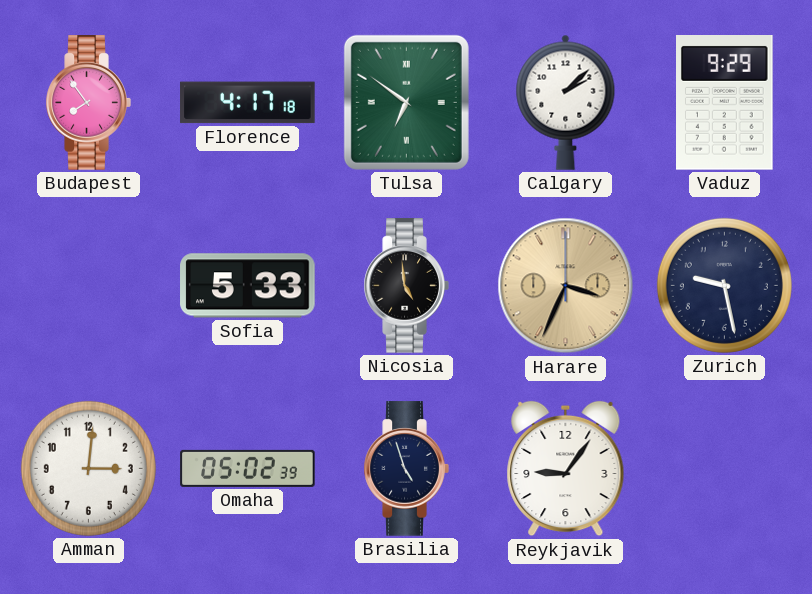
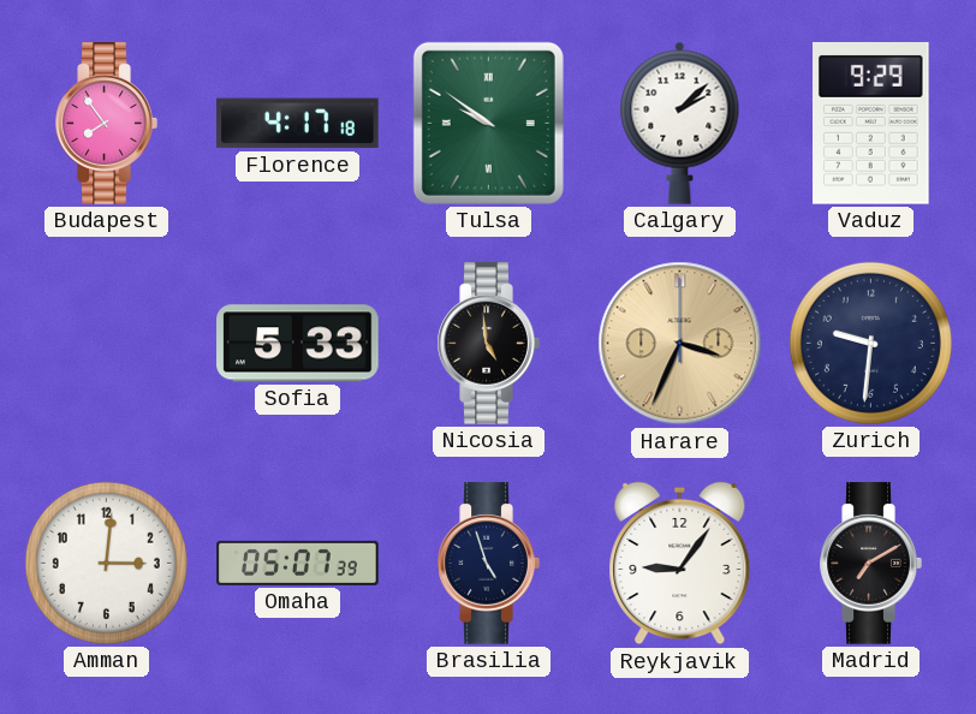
Tulsa: 6:51 -> 9:51 (488, 123)
Zurich: 9:28 -> 9:31 (870, 343)
Omaha: 05:02 -> 05:07 (298, 563)
Madrid: none -> 7:10 (870, 564)
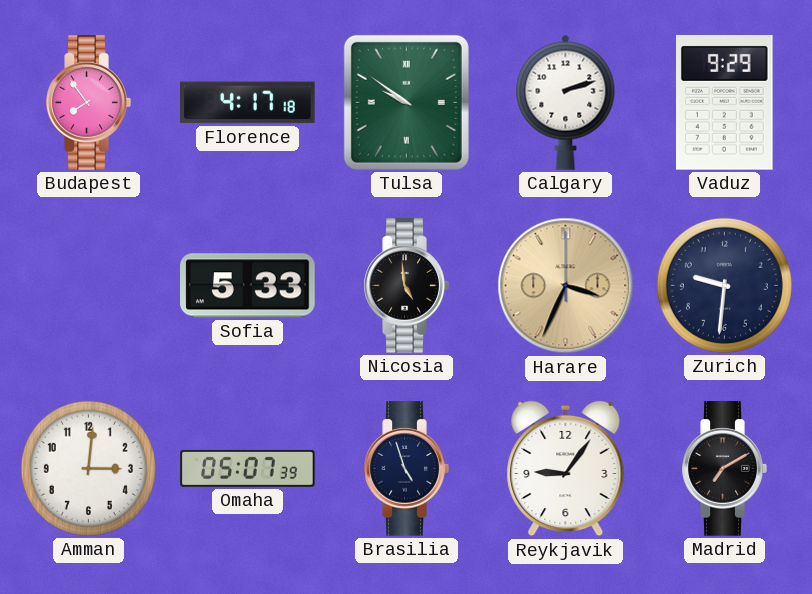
Calgary: 2:08 -> 2:12 (566, 102)
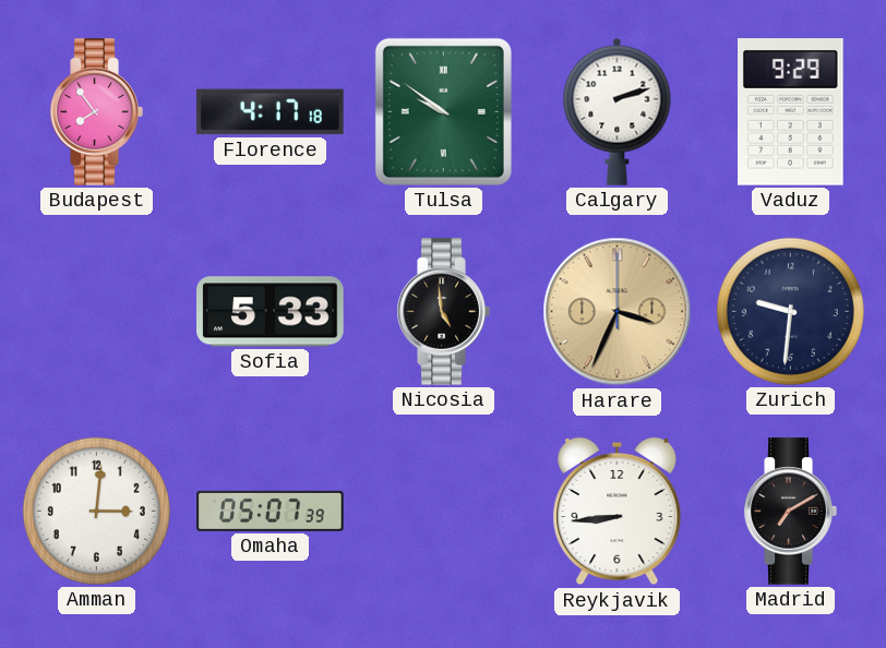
Brasilia: 4:57 -> none (406, 469)
Reykjavik: 9:06 -> 8:44 (618, 512)
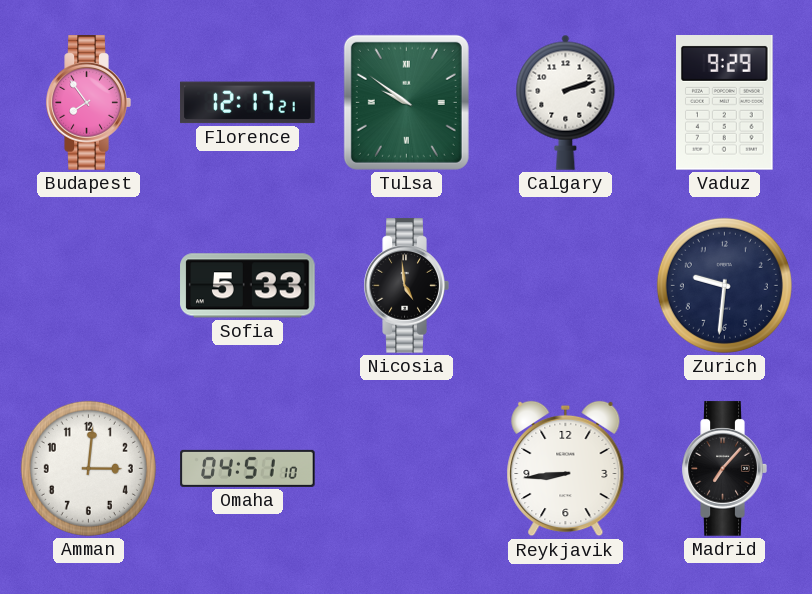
Florence: 4:17 -> 12:17 (248, 103)
Harare: 3:34 -> none (618, 312)
Omaha: 05:07 -> 04:51 (248, 468)
Madrid: 7:10 -> 7:07 (724, 469)
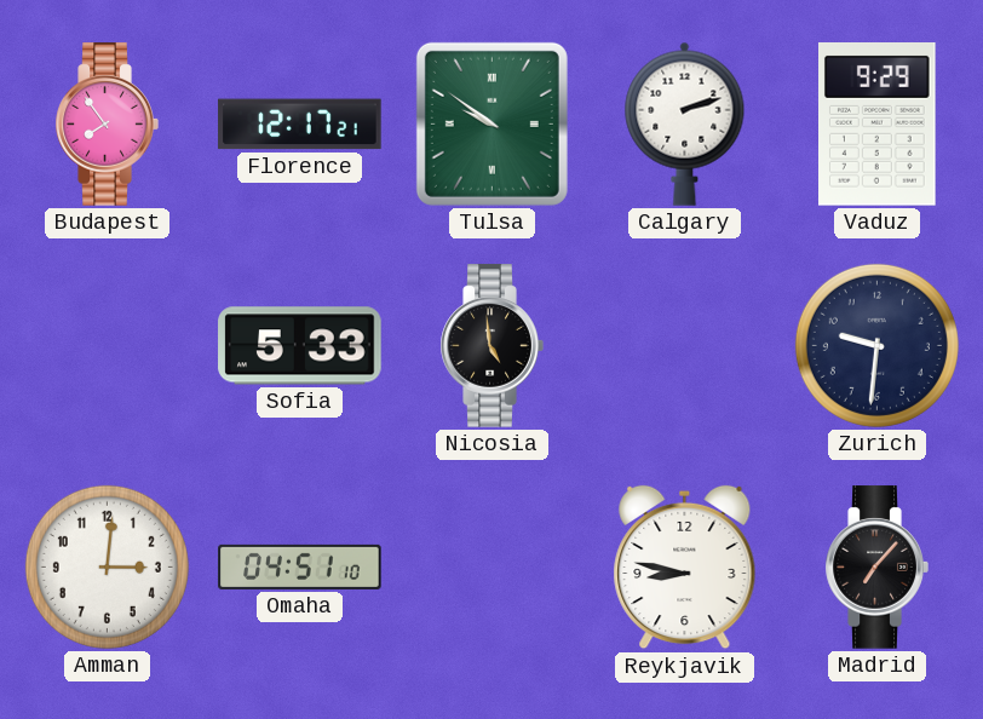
Reykjavik: 8:44 -> 8:47 (685, 568)
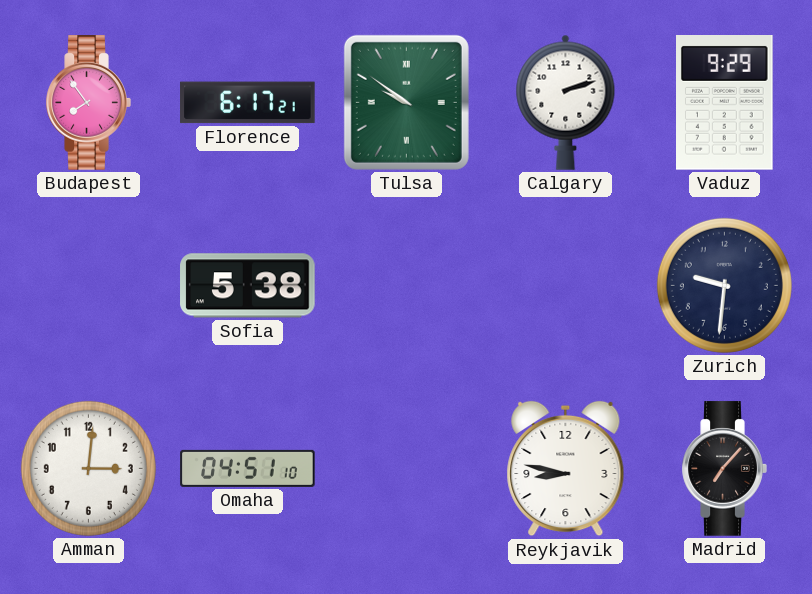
Florence: 12:17 -> 6:17 (248, 103)
Sofia: 5:33 -> 5:38 (248, 286)
Nicosia: 4:59 -> none (491, 346)
